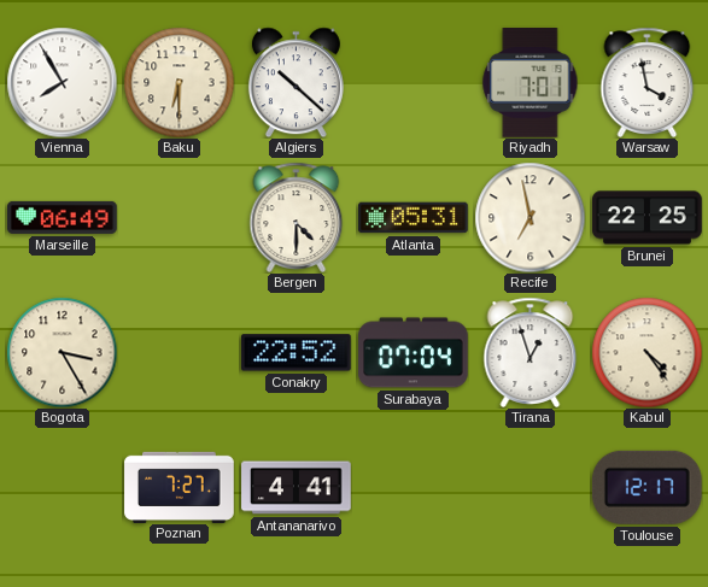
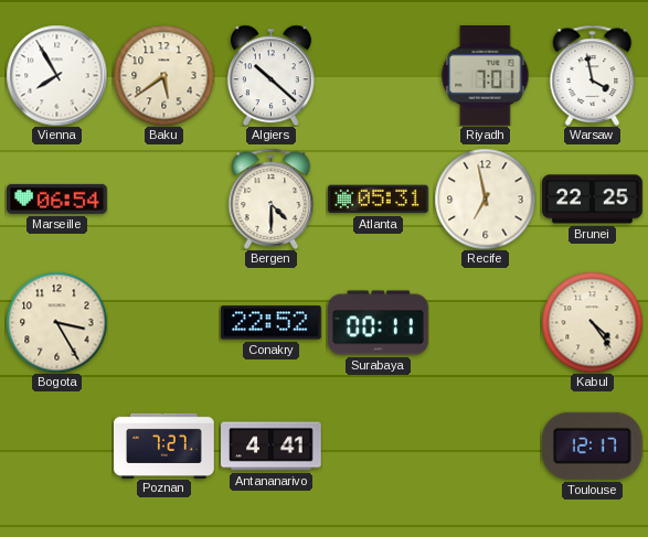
Baku: 6:30 -> 5:39 (163, 75)
Marseille: 06:49 -> 06:54 (57, 198)
Surabaya: 07:04 -> 00:11 (379, 323)
Tirana: 12:57 -> none (531, 352)
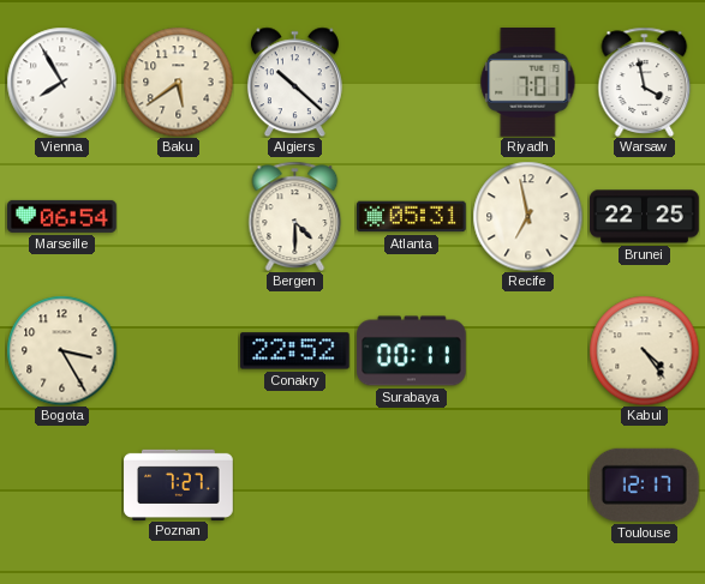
Antananarivo: 4:41 -> none (272, 447)
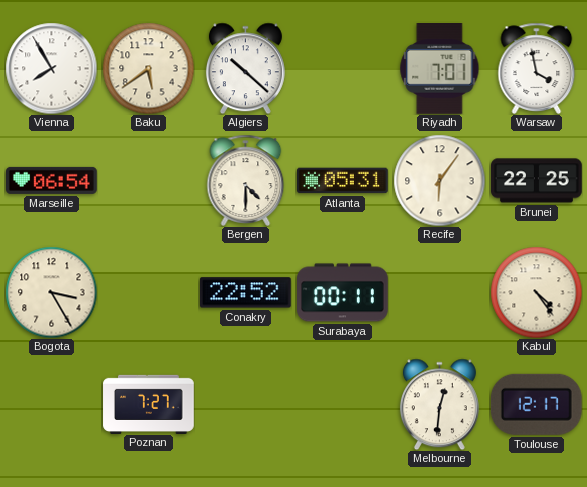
Recife: 6:58 -> 6:06 (439, 180)
Melbourne: none -> 12:31 (439, 404)
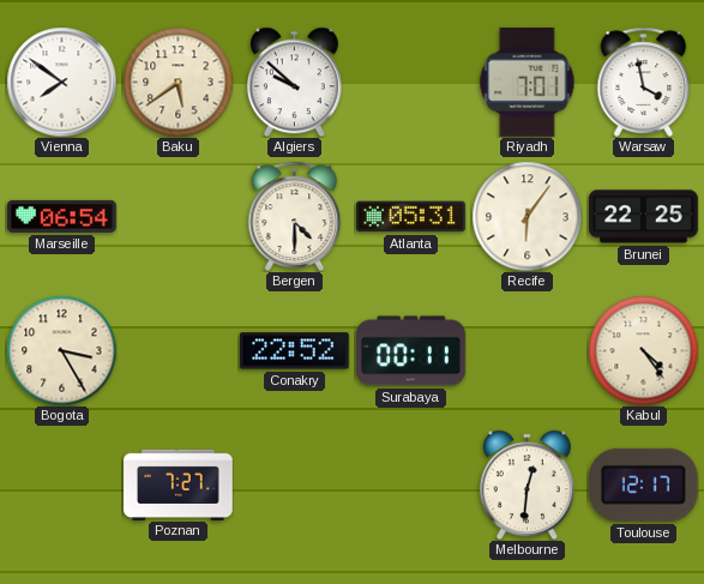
Vienna: 7:55 -> 7:51 (61, 82)
Algiers: 10:22 -> 9:52 (294, 82)
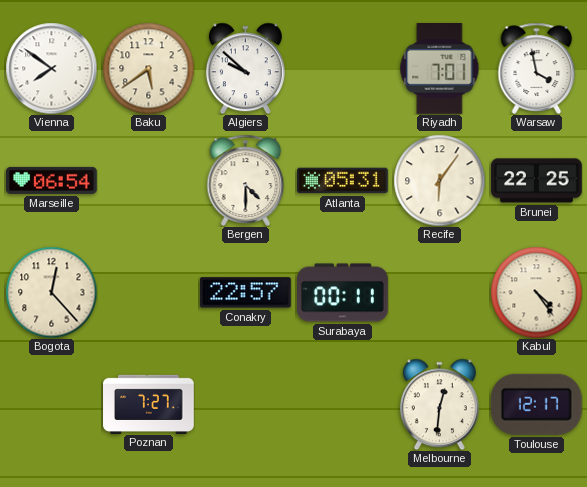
Bogota: 3:25 -> 12:23 (51, 292)
Conakry: 22:52 -> 22:57 (246, 293)
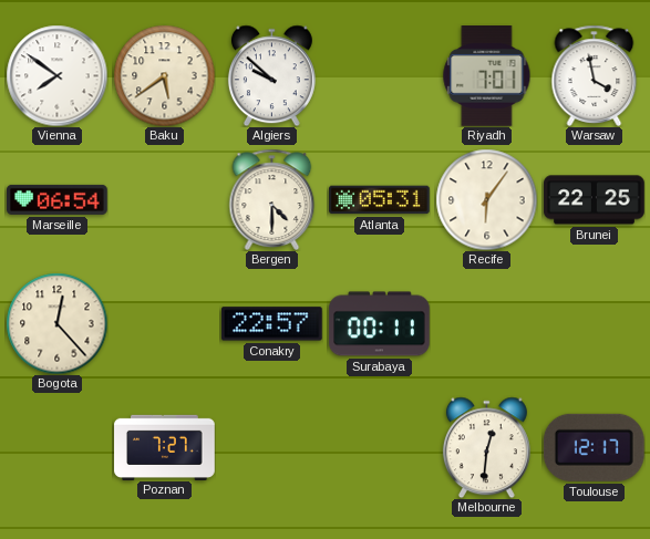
Kabul: 4:24 -> none (536, 292)
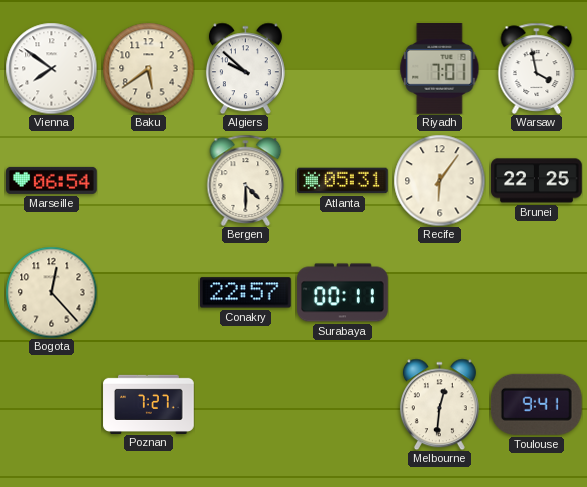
Toulouse: 12:17 -> 9:41 (536, 404)
